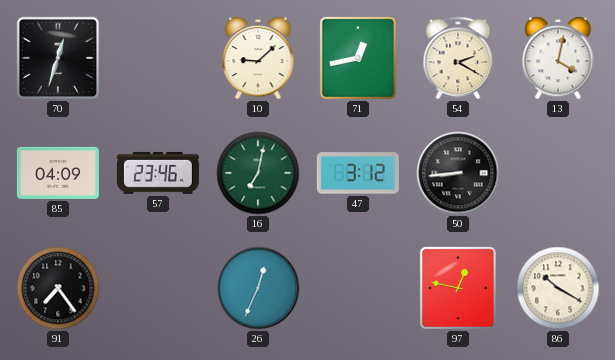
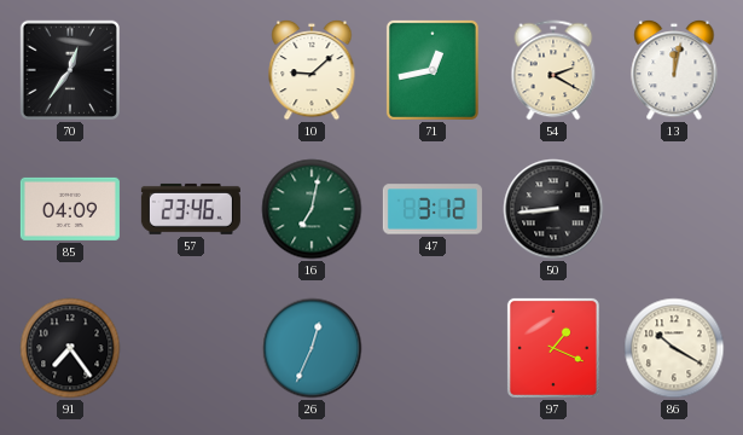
70: 12:33 -> 12:36 (70, 70)
13: 4:02 -> 12:02 (674, 70)
97: 12:47 -> 1:19 (553, 348)
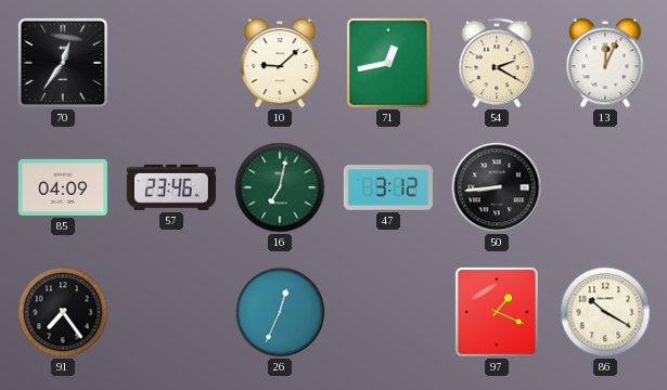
13: 12:02 -> 12:04 (605, 63)
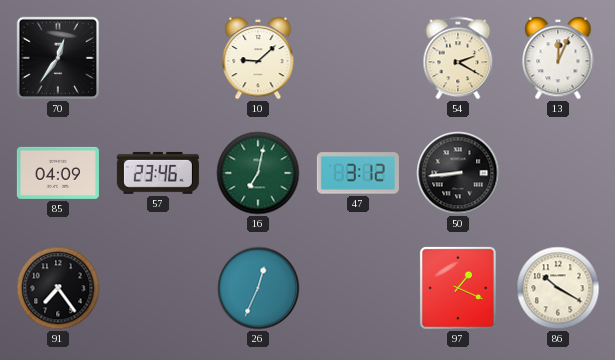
71: 12:43 -> none (388, 63)
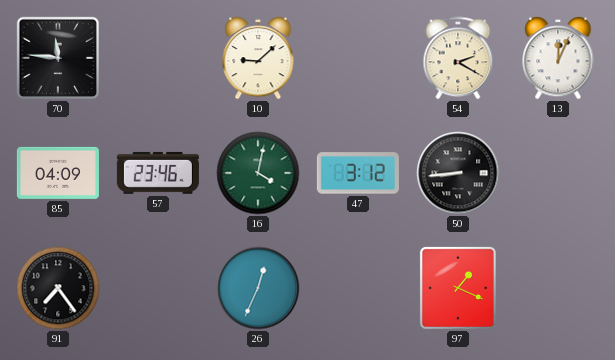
70: 12:36 -> 11:46 (58, 58)
16: 7:02 -> 4:02 (258, 173)
86: 10:20 -> none (558, 288)
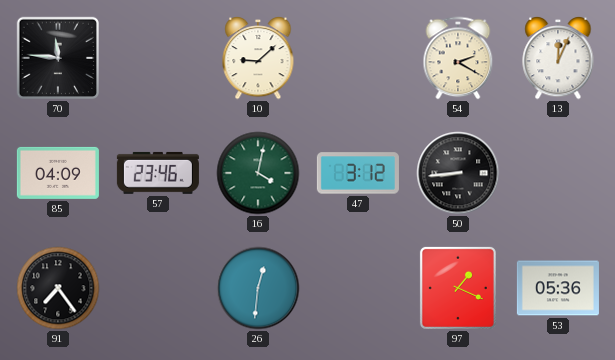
26: 12:34 -> 12:31 (258, 288)
53: none -> 05:36 (558, 288)
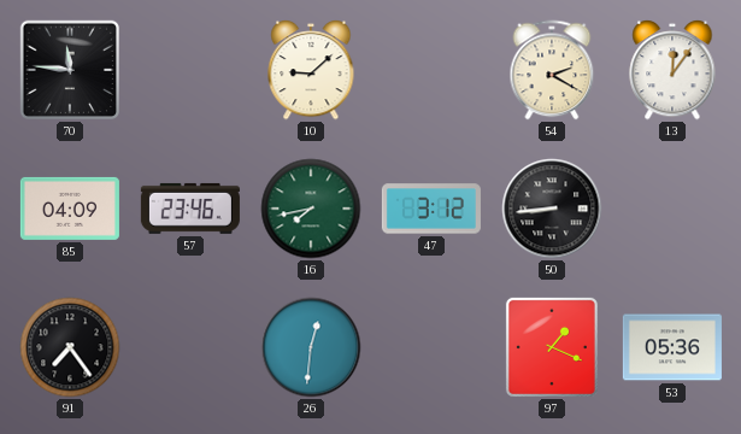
13: 12:04 -> 12:06 (672, 70)
16: 4:02 -> 7:43 (311, 209)
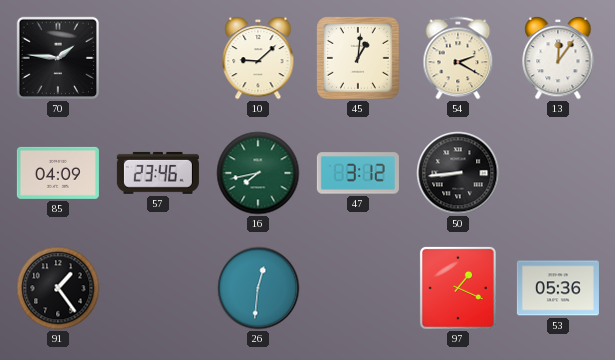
70: 11:46 -> 1:46 (58, 58)
45: none -> 1:01 (359, 59)
91: 7:24 -> 1:24 (58, 288)
